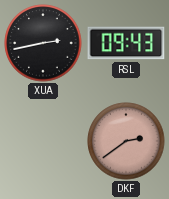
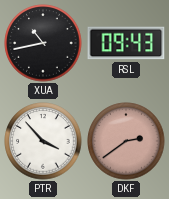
XUA: 2:43 -> 10:43 (43, 43)
PTR: none -> 3:53 (43, 141)
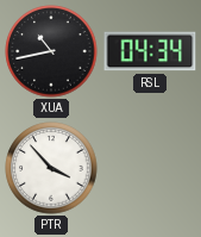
RSL: 09:43 -> 04:34 (150, 51)
DKF: 2:39 -> none (126, 141)
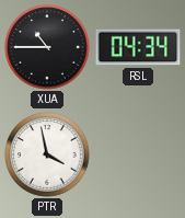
XUA: 10:43 -> 10:45 (47, 47)
PTR: 3:53 -> 3:58 (47, 154)
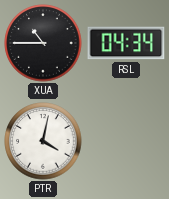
PTR: 3:58 -> 4:02 (43, 141)
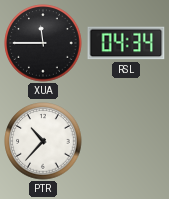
XUA: 10:45 -> 11:45 (43, 43)
PTR: 4:02 -> 10:37 (43, 141)
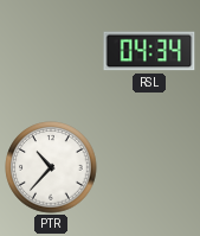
XUA: 11:45 -> none (43, 43)
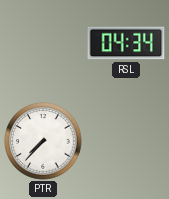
PTR: 10:37 -> 7:37 (43, 141)
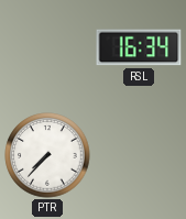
RSL: 04:34 -> 16:34 (139, 47)
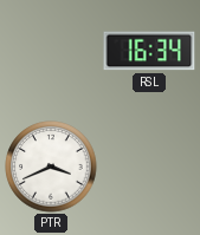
PTR: 7:37 -> 3:41 (51, 167)
